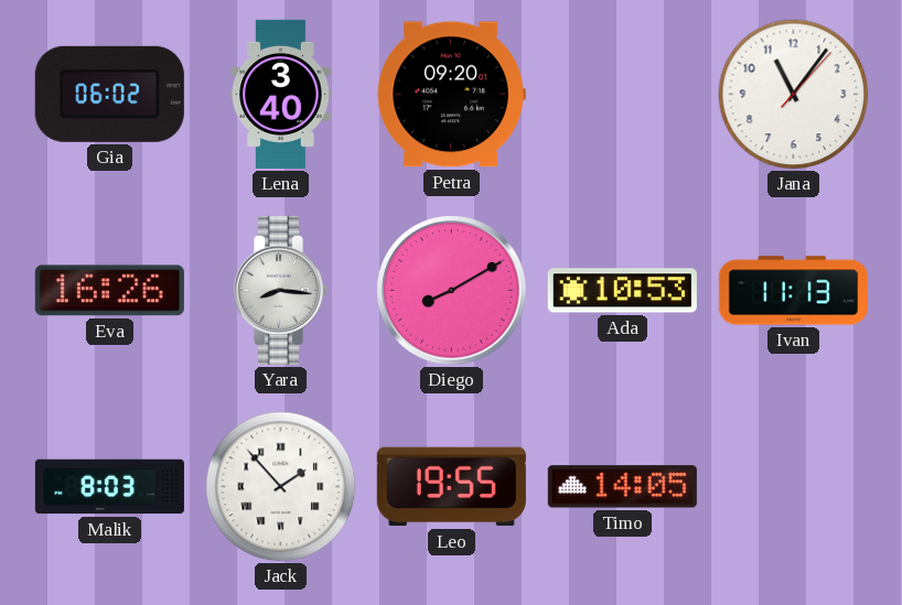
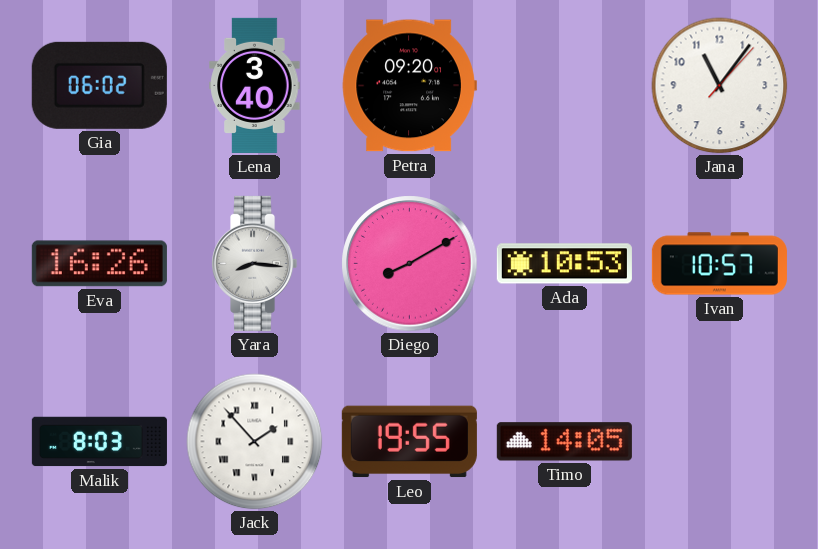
Ivan: 11:13 -> 10:57 (719, 264)
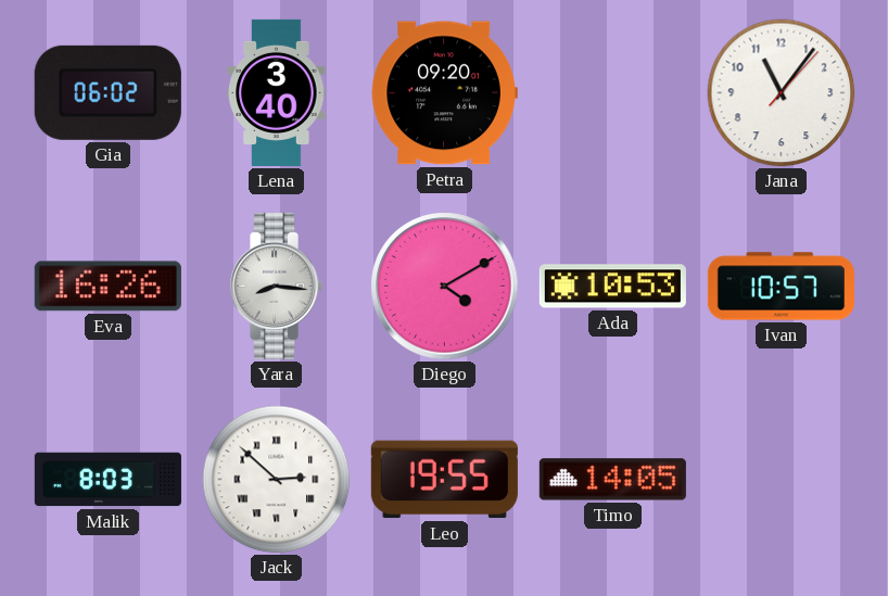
Diego: 8:10 -> 4:10 (445, 287)
Jack: 1:53 -> 2:52 (277, 480)
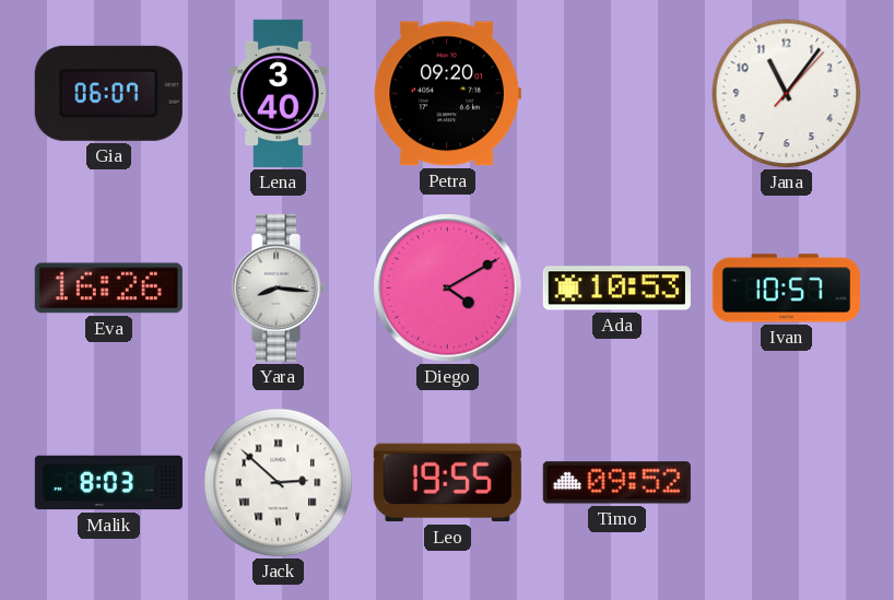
Gia: 06:02 -> 06:07 (108, 93)
Timo: 14:05 -> 09:52 (616, 483)
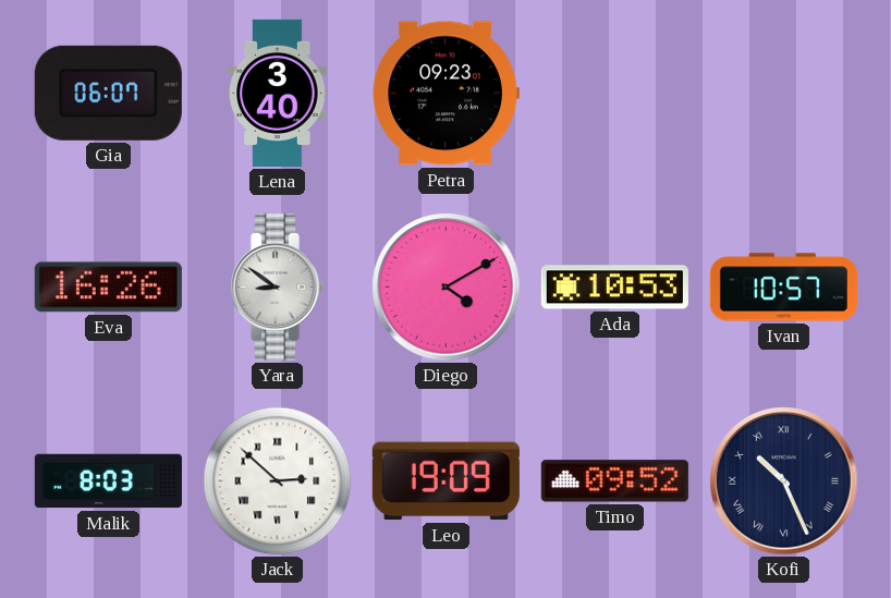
Petra: 09:20 -> 09:23 (446, 94)
Jana: 11:06 -> none (787, 94)
Yara: 8:16 -> 8:51 (278, 286)
Leo: 19:55 -> 19:09 (446, 481)
Kofi: none -> 10:26 (784, 481)
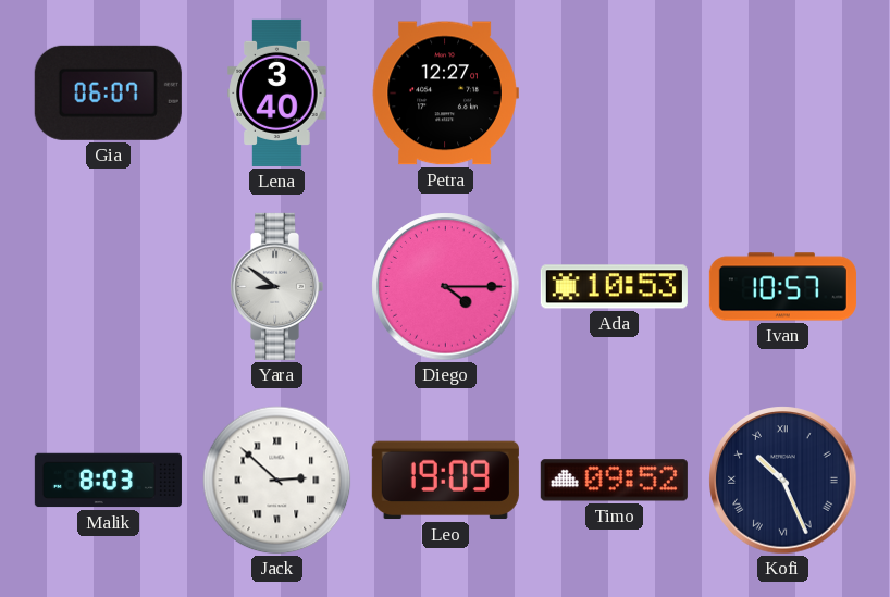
Petra: 09:23 -> 12:27 (445, 94)
Eva: 16:26 -> none (108, 288)
Diego: 4:10 -> 4:15 (446, 287)
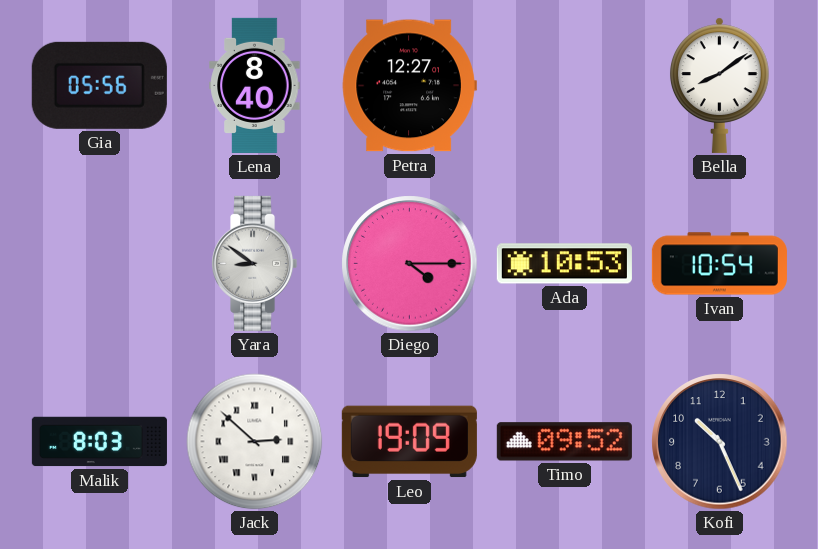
Gia: 06:07 -> 05:56 (99, 85)
Lena: 3:40 -> 8:40 (255, 85)
Bella: none -> 8:09 (719, 85)
Ivan: 10:57 -> 10:54 (719, 264)
Kofi numerals: Roman -> Arabic (720, 442)
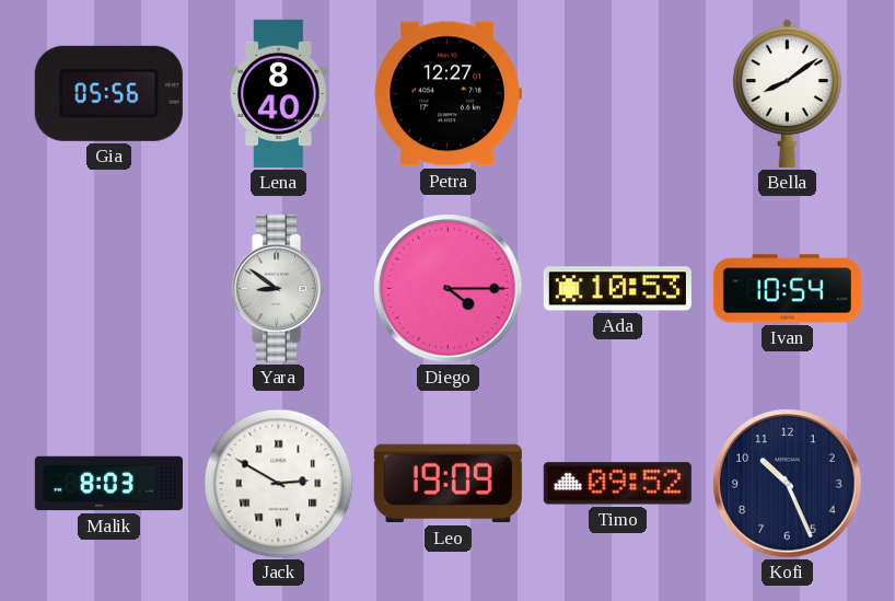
Jack: 2:52 -> 2:50 (279, 484)
